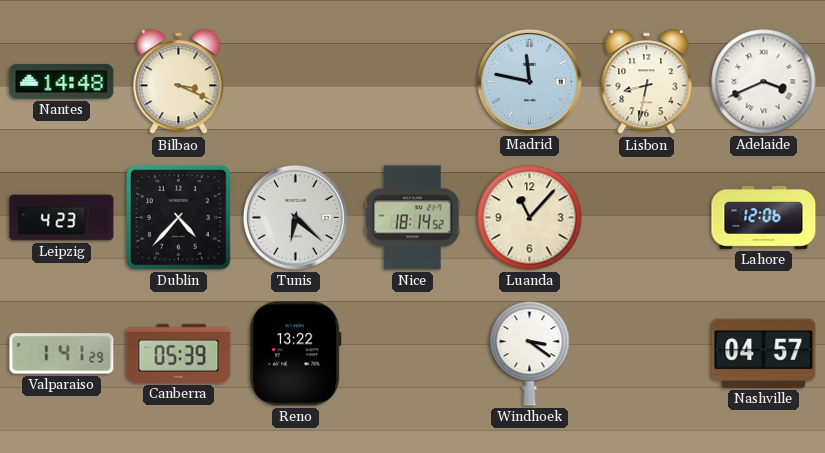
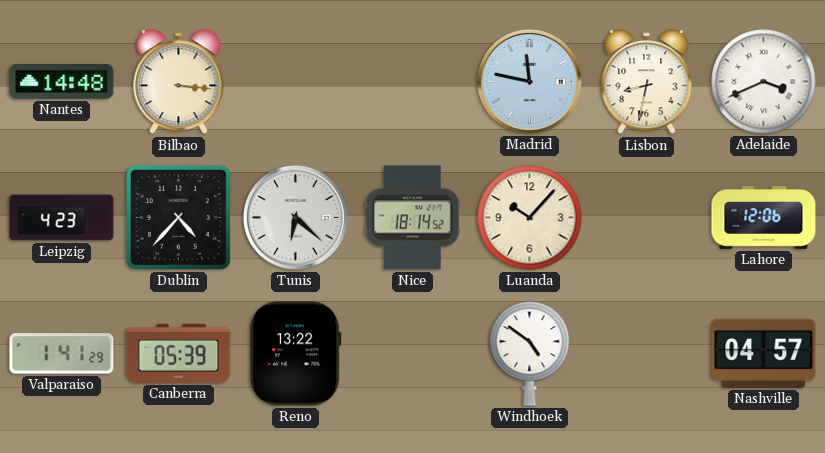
Bilbao: 3:19 -> 3:16 (179, 82)
Luanda: 11:07 -> 10:07 (530, 218)
Windhoek: 3:21 -> 4:51 (530, 353)
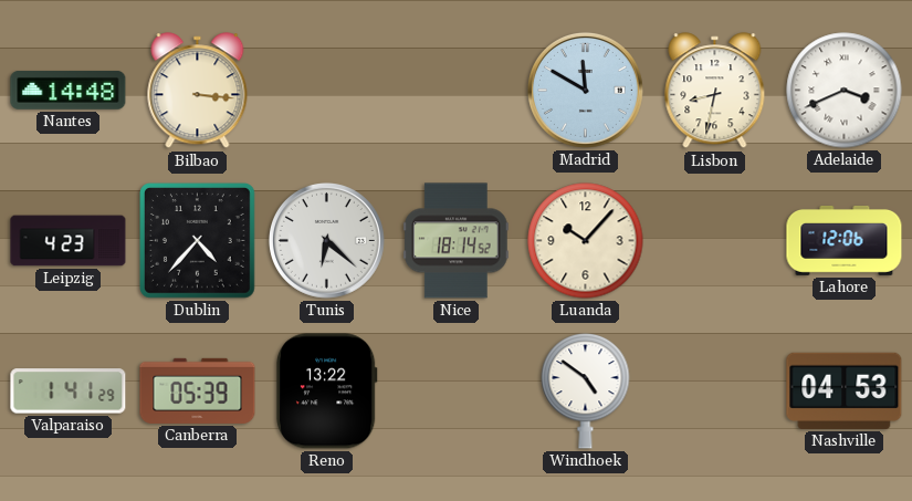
Madrid: 11:47 -> 11:50 (585, 90)
Nashville: 04:57 -> 04:53 (845, 390)
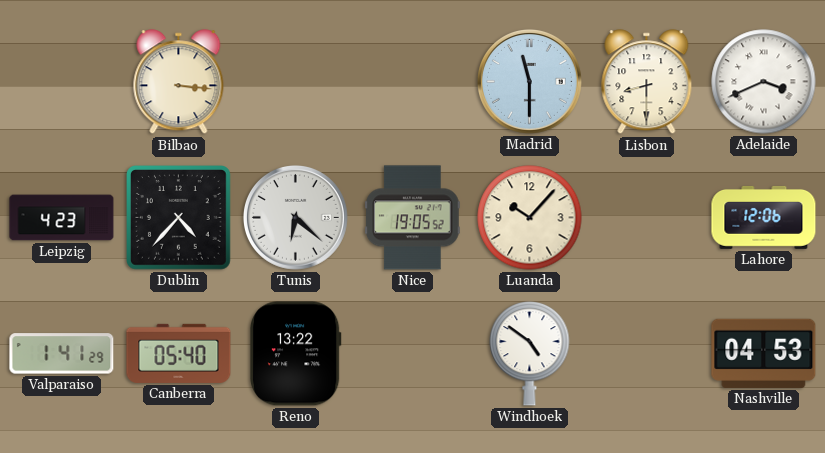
Nantes: 14:48 -> none (69, 90)
Madrid: 11:50 -> 11:30 (529, 81)
Lisbon: 8:32 -> 8:30 (647, 82)
Nice: 18:14 -> 19:05 (413, 218)
Canberra: 05:39 -> 05:40 (179, 353)
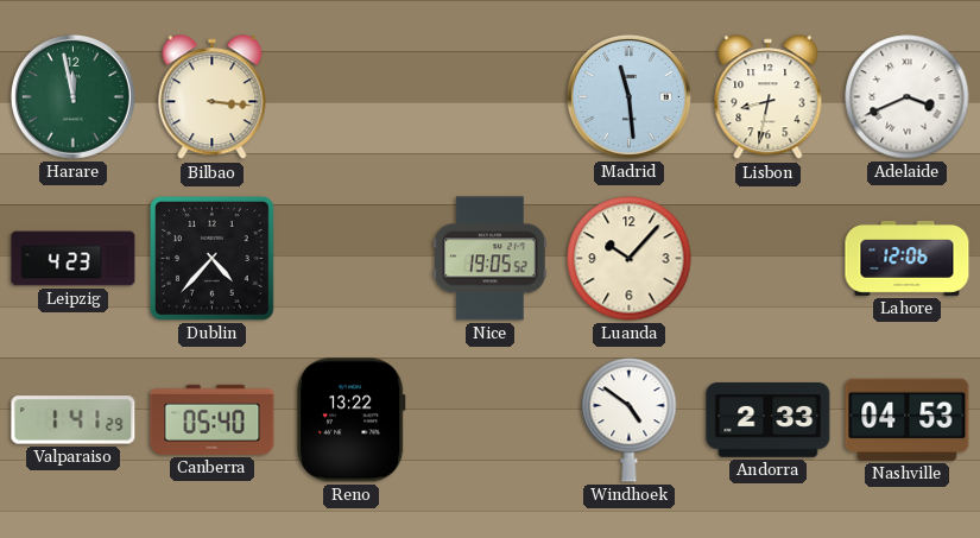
Harare: none -> 11:58 (72, 96)
Madrid: 11:30 -> 11:29 (628, 96)
Lisbon: 8:30 -> 8:32 (769, 97)
Tunis: 6:22 -> none (295, 217)
Andorra: none -> 2:33 (769, 420)
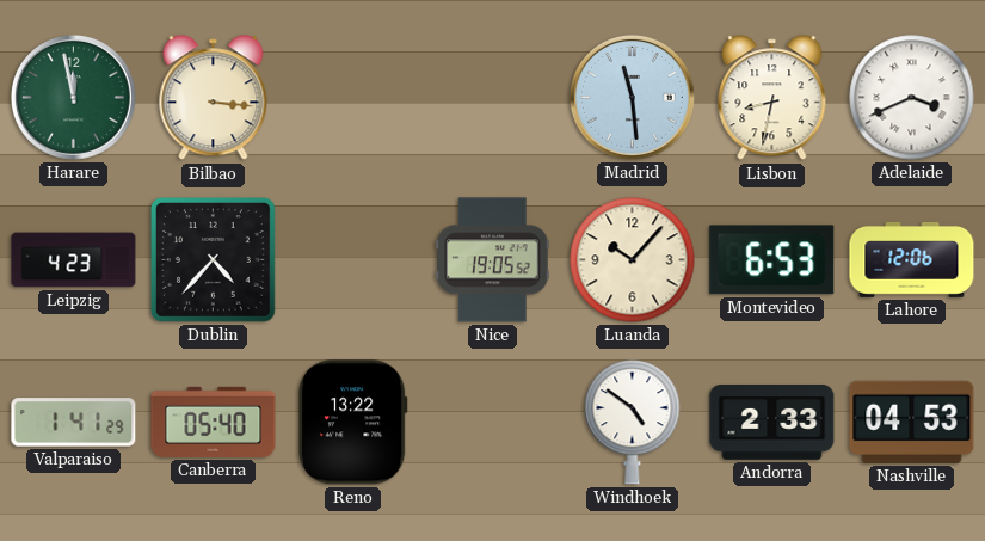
Montevideo: none -> 6:53 (772, 260)
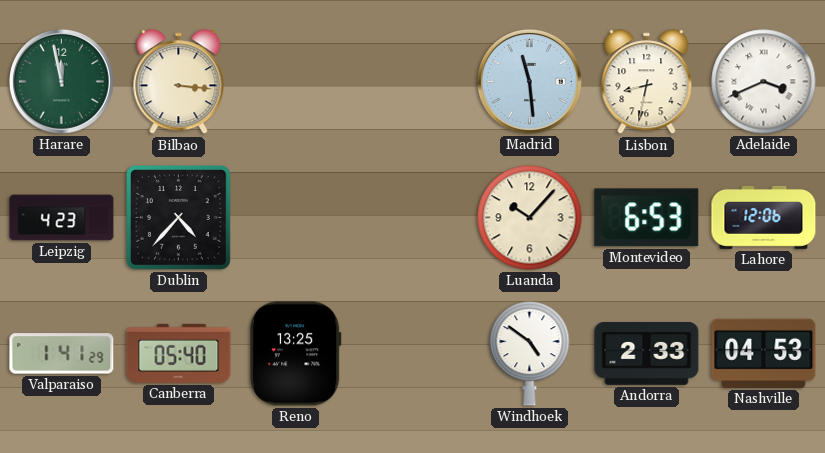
Nice: 19:05 -> none (493, 260)
Reno: 13:22 -> 13:25 (295, 354)
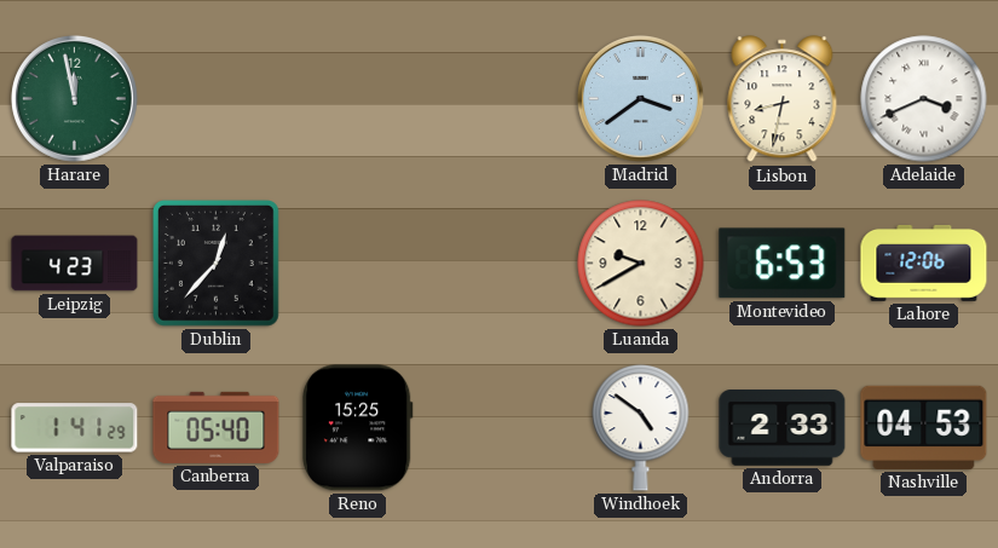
Bilbao: 3:16 -> none (179, 82)
Madrid: 11:29 -> 3:39 (640, 98)
Dublin: 4:37 -> 12:37 (217, 264)
Luanda: 10:07 -> 9:40 (641, 264)
Reno: 13:25 -> 15:25 (357, 428)
